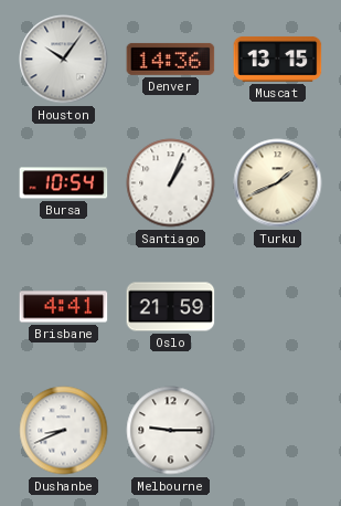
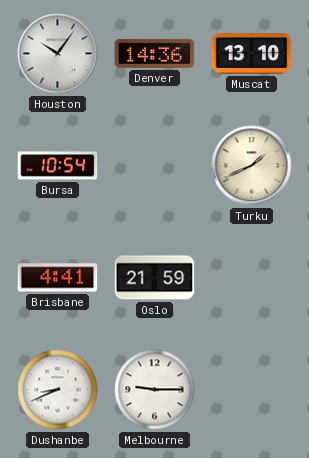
Muscat: 13:15 -> 13:10 (252, 53)
Santiago: 1:04 -> none (171, 183)
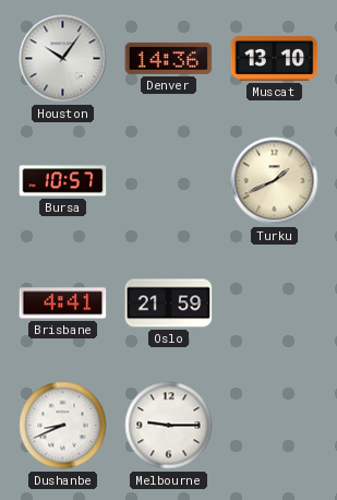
Bursa: 10:54 -> 10:57 (63, 181)
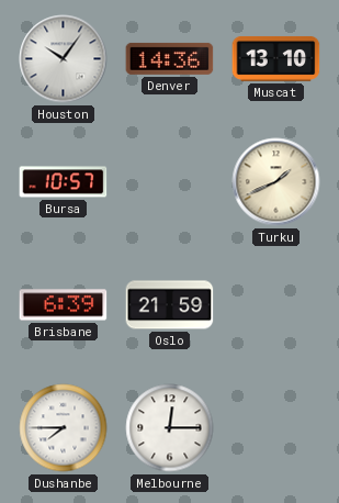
Brisbane: 4:41 -> 6:39 (64, 305)
Dushanbe: 8:41 -> 7:45 (64, 428)
Melbourne: 9:15 -> 12:15 (170, 428)
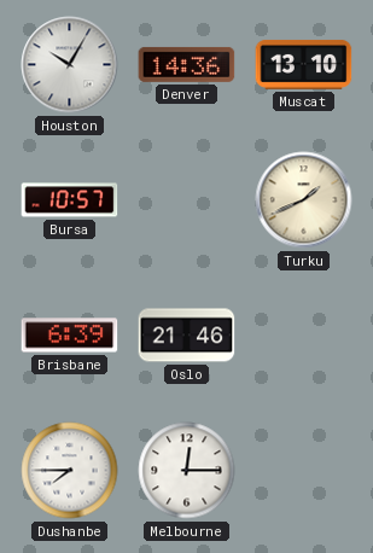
Houston: 10:06 -> 10:05 (70, 65)
Oslo: 21:59 -> 21:46 (187, 336)
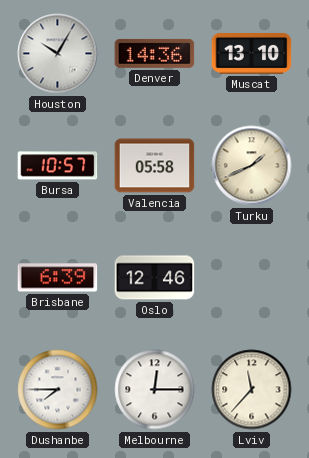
Valencia: none -> 05:58 (155, 166)
Oslo: 21:46 -> 12:46 (155, 278)
Lviv: none -> 11:37 (252, 390)
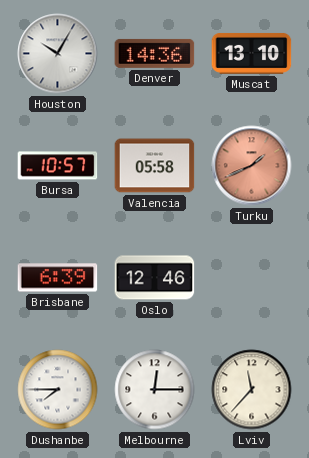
Turku dial: cream -> salmon (252, 166)
